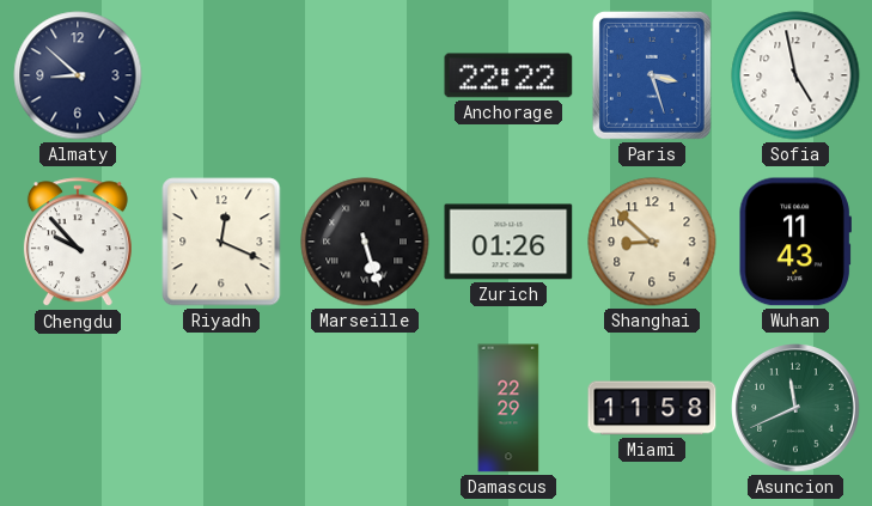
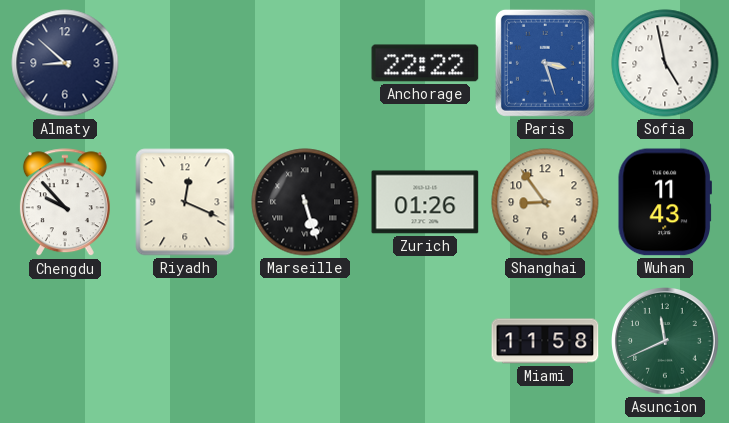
Shanghai: 8:52 -> 8:54 (545, 202)
Damascus: 22:29 -> none (508, 408)
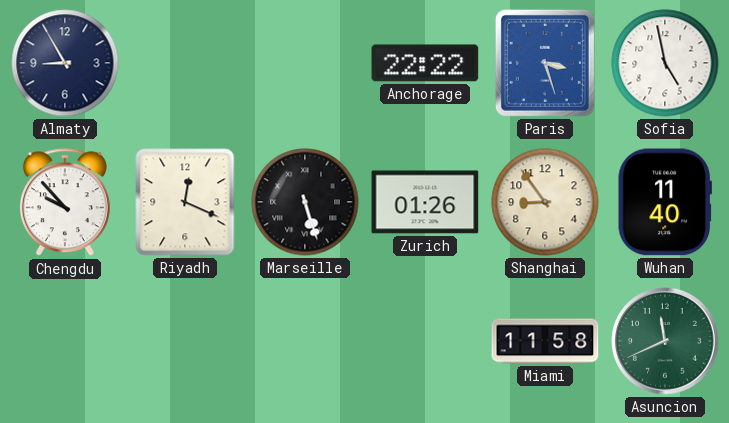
Almaty: 8:52 -> 8:55 (65, 63)
Wuhan: 11:43 -> 11:40 (665, 202)
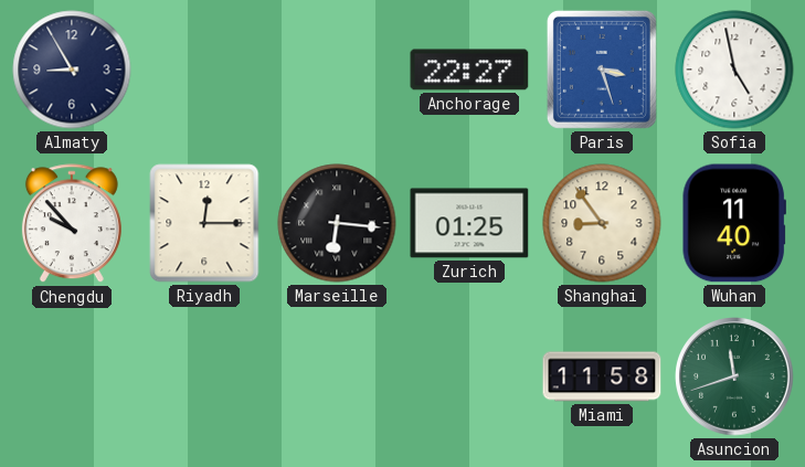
Anchorage: 22:22 -> 22:27 (469, 70)
Riyadh: 12:19 -> 12:15 (204, 223)
Marseille: 5:27 -> 6:16 (337, 223)
Zurich: 01:26 -> 01:25 (469, 223)
Asuncion: 11:41 -> 11:42 (734, 376)
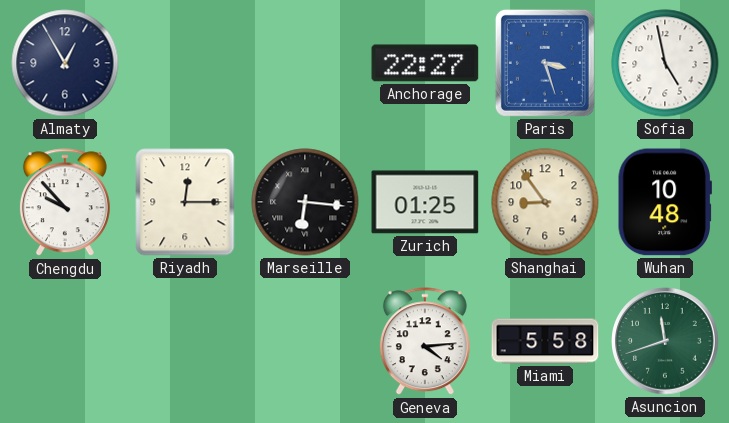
Almaty: 8:55 -> 12:55 (65, 63)
Wuhan: 11:40 -> 10:48 (665, 202)
Geneva: none -> 4:14 (425, 342)
Miami: 11:58 -> 5:58 (545, 341)
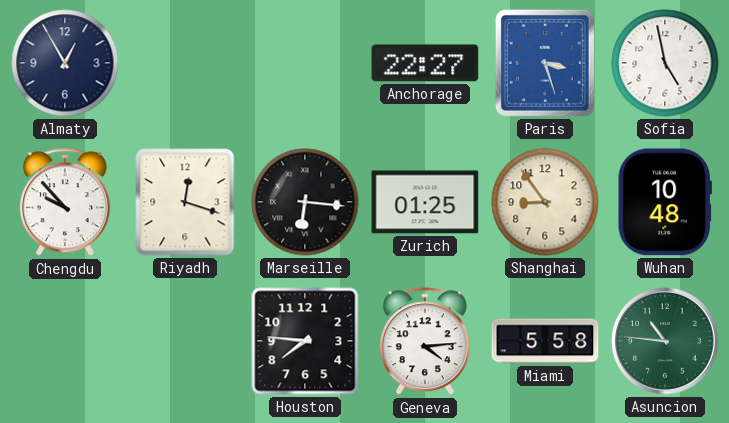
Riyadh: 12:15 -> 12:18 (185, 202)
Houston: none -> 7:46 (305, 341)
Asuncion: 11:42 -> 10:46 (665, 341)
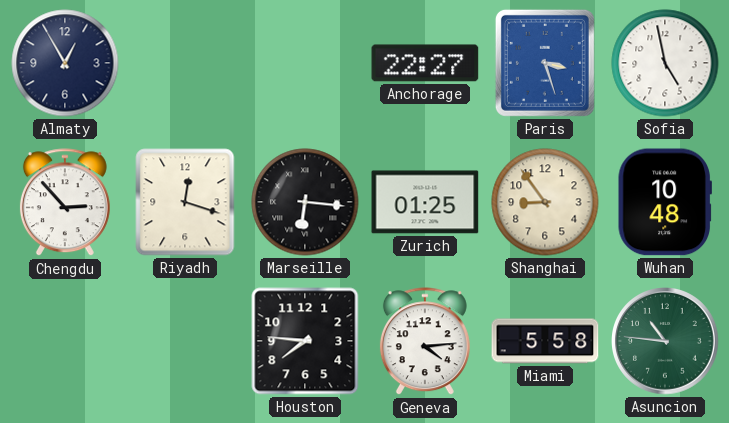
Chengdu: 9:53 -> 2:53 (65, 203)
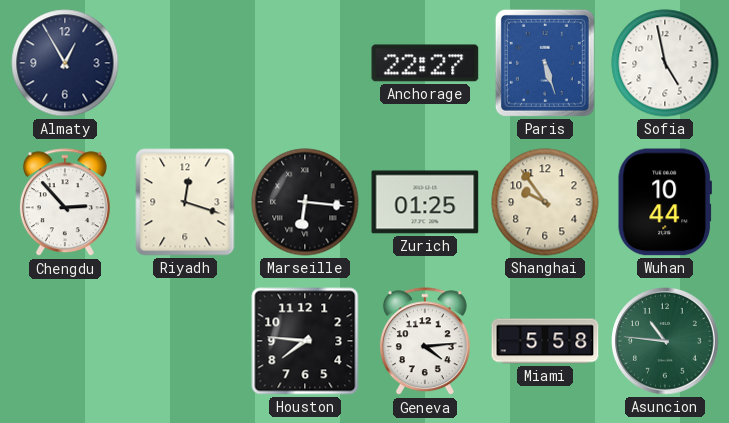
Paris: 3:27 -> 5:27 (545, 63)
Shanghai: 8:54 -> 9:54 (545, 202)
Wuhan: 10:48 -> 10:44 (665, 202)
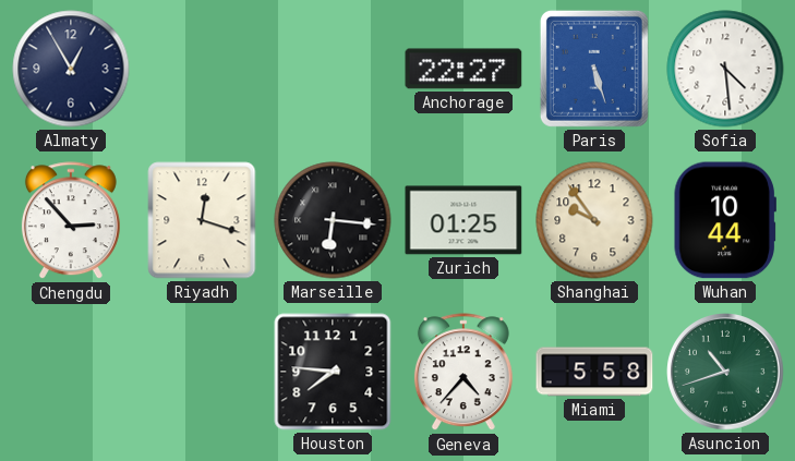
Sofia: 4:58 -> 4:29 (725, 69)
Geneva: 4:14 -> 4:37 (463, 373)
Asuncion: 10:46 -> 10:42 (725, 372)
